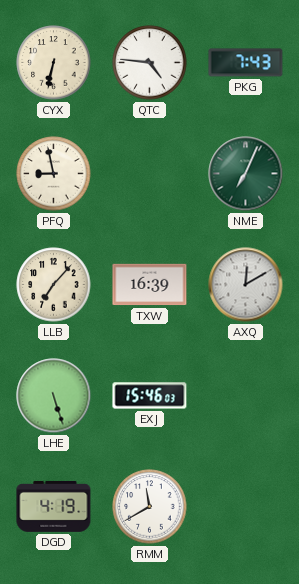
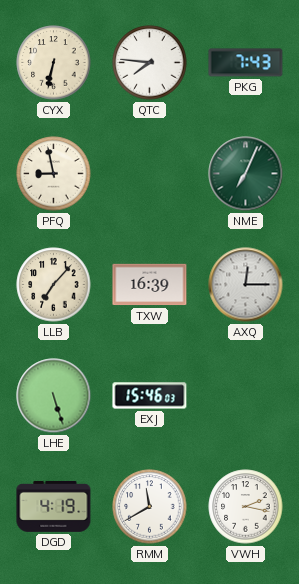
QTC: 4:46 -> 7:46 (150, 63)
AXQ: 12:10 -> 12:15 (246, 285)
VWH: none -> 2:17 (246, 507)
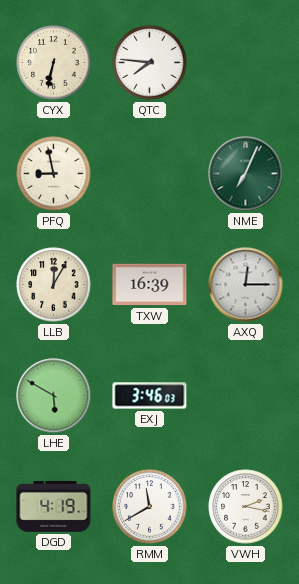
PKG: 7:43 -> none (246, 63)
LLB: 7:07 -> 12:05 (54, 285)
LHE: 5:27 -> 5:50 (54, 396)
EXJ: 15:46 -> 3:46 (150, 396)
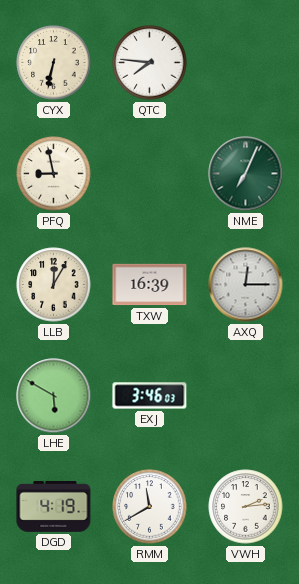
VWH: 2:17 -> 2:14 (246, 507)
